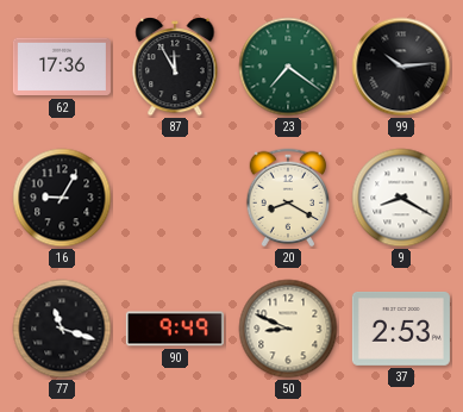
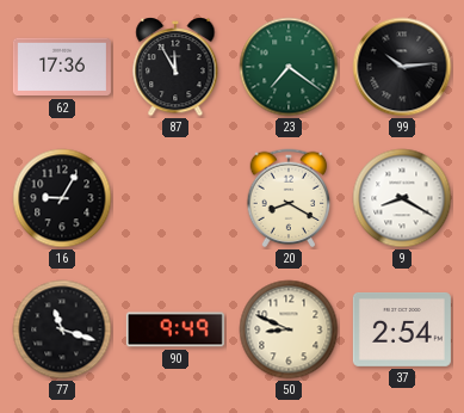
37: 2:53 -> 2:54 (402, 329)
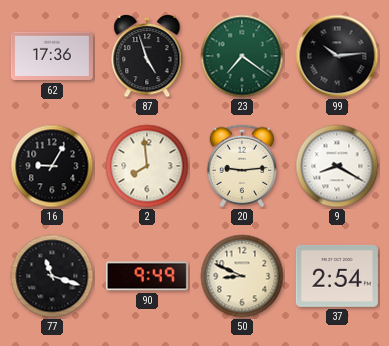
87: 11:55 -> 4:57 (147, 57)
2: none -> 7:59 (147, 166)
20: 8:20 -> 9:14 (242, 166)
